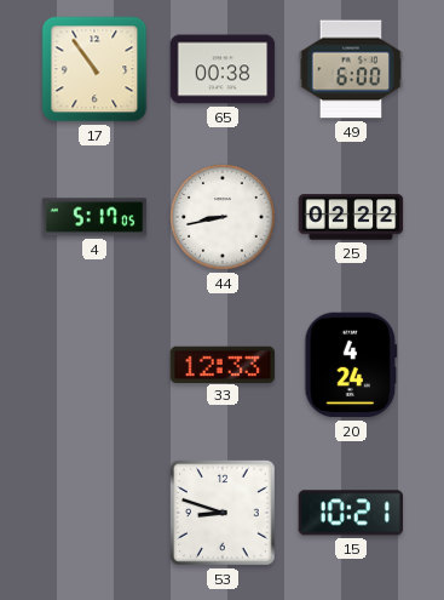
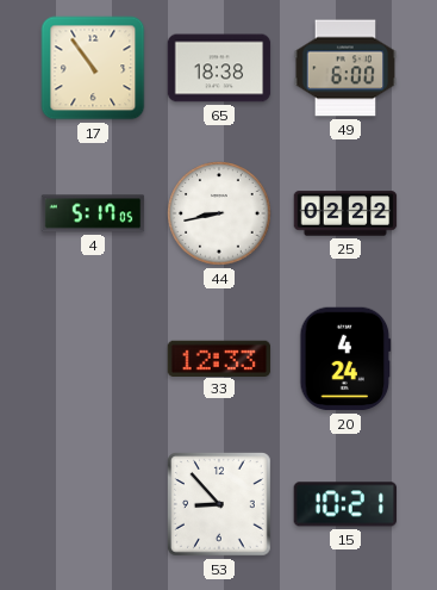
65: 00:38 -> 18:38 (219, 68)
53: 8:48 -> 8:53 (220, 505)
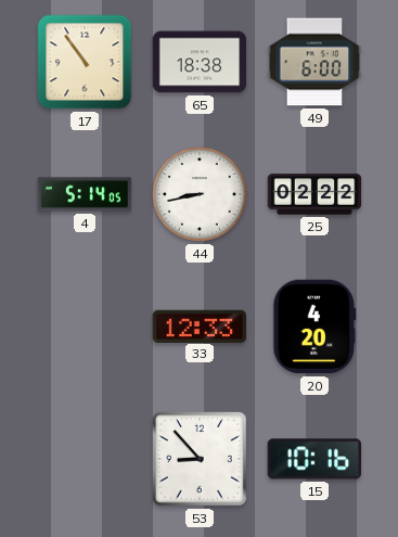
4: 5:17 -> 5:14 (85, 194)
20: 4:24 -> 4:20 (314, 327)
15: 10:21 -> 10:16 (314, 459)
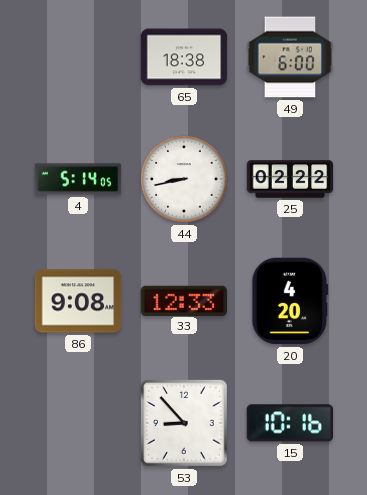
17: 10:54 -> none (85, 62)
86: none -> 9:08 (78, 301)
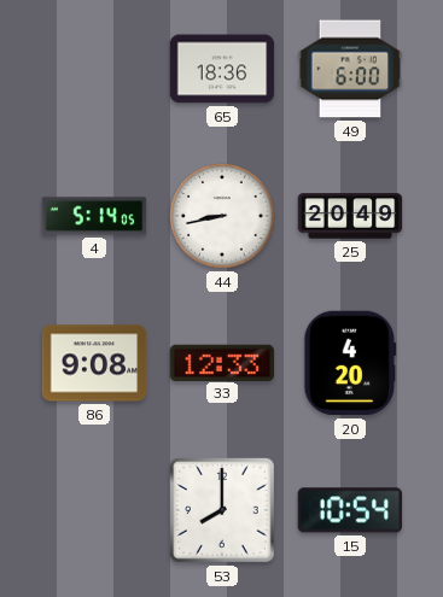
65: 18:38 -> 18:36 (222, 69)
25: 02:22 -> 20:49 (350, 216)
53: 8:53 -> 8:00 (223, 511)
15: 10:16 -> 10:54 (350, 510)
